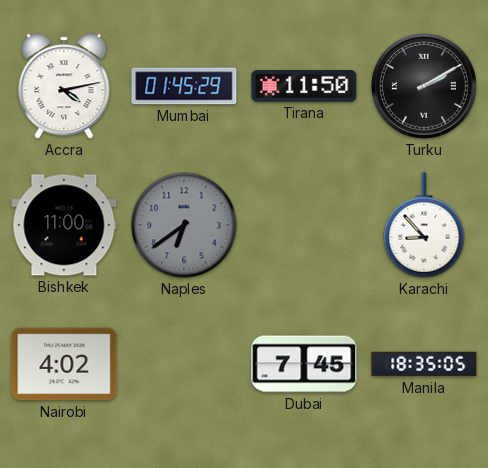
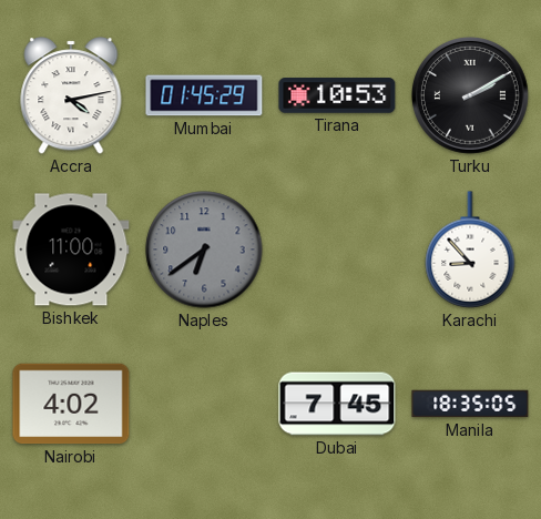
Tirana: 11:50 -> 10:53 (337, 95)
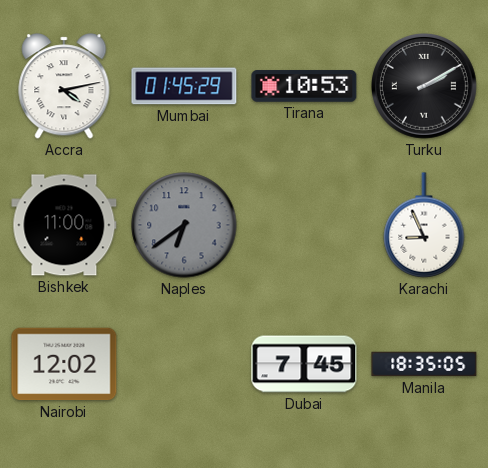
Karachi: 8:53 -> 8:56 (424, 225)
Nairobi: 4:02 -> 12:02 (64, 364)
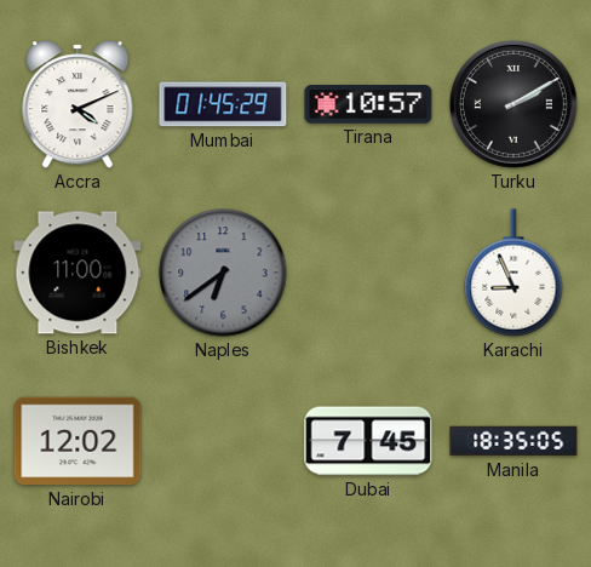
Accra: 4:13 -> 4:11 (78, 104)
Tirana: 10:53 -> 10:57 (368, 104)
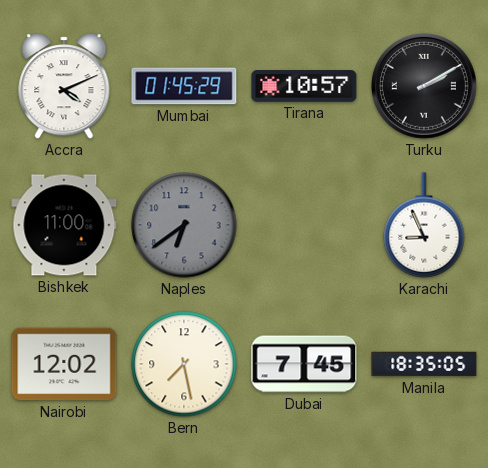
Bern: none -> 7:28 (184, 364)
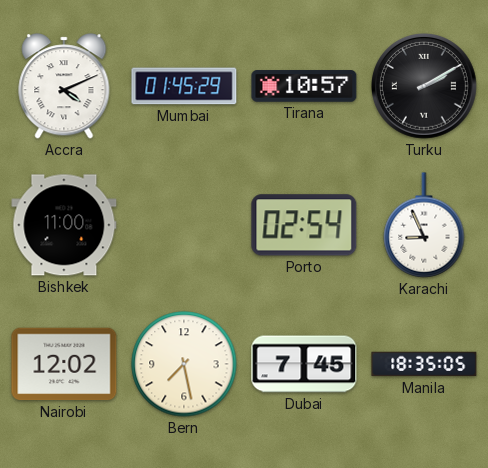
Naples: 6:39 -> none (184, 225)
Porto: none -> 02:54 (304, 225)
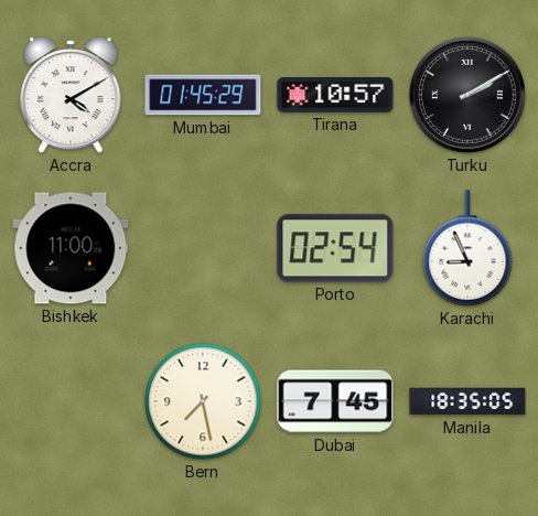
Accra: 4:11 -> 4:10 (71, 95)
Nairobi: 12:02 -> none (64, 364)
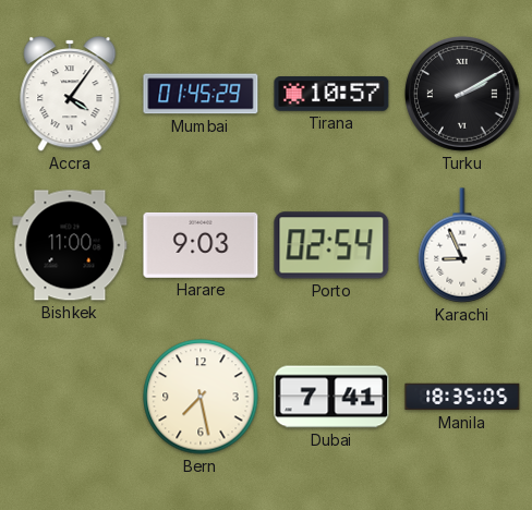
Accra: 4:10 -> 4:06 (70, 94)
Harare: none -> 9:03 (201, 245)
Dubai: 7:45 -> 7:41 (331, 397)
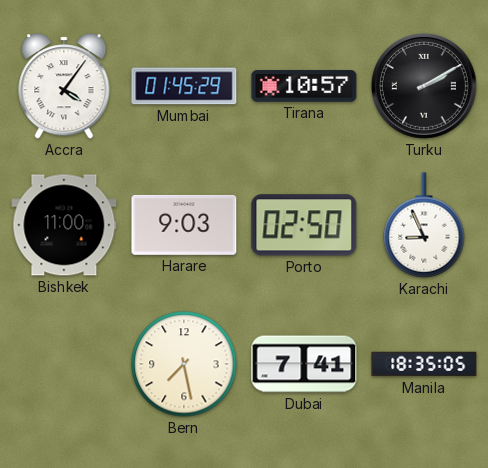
Porto: 02:54 -> 02:50 (304, 225)
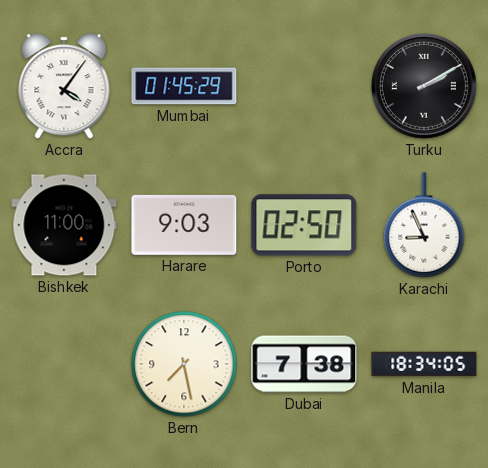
Tirana: 10:57 -> none (304, 86)
Dubai: 7:41 -> 7:38 (304, 364)
Manila: 18:35 -> 18:34 (424, 364)
